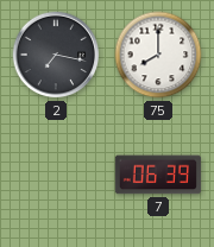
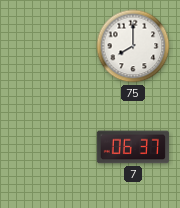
2: 7:17 -> none (56, 55)
7: 06:39 -> 06:37 (133, 147)
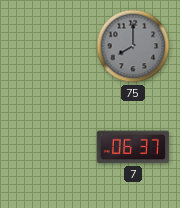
75 dial: white -> grey (133, 46)
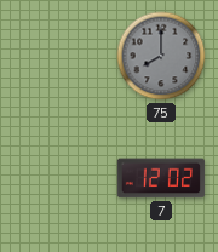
7: 06:37 -> 12:02 (161, 178)
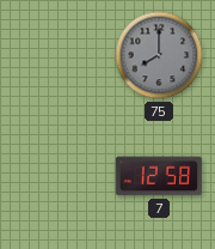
7: 12:02 -> 12:58 (159, 176)
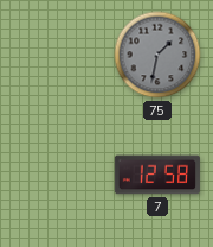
75: 8:00 -> 1:32 (157, 55)
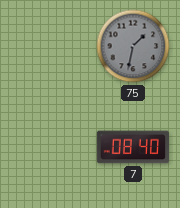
7: 12:58 -> 08:40 (133, 147)
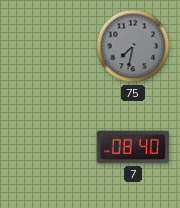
75: 1:32 -> 7:32 (133, 46)
